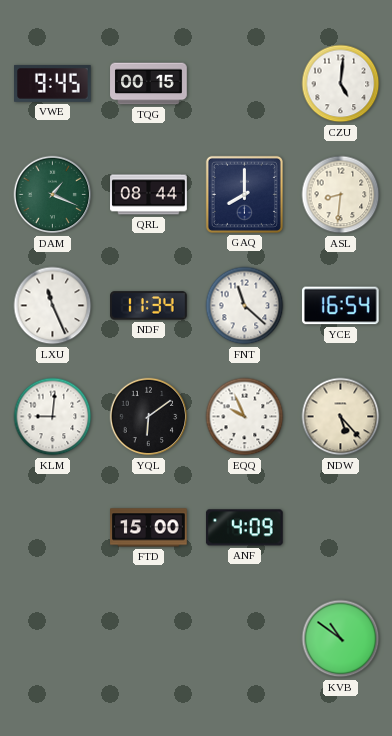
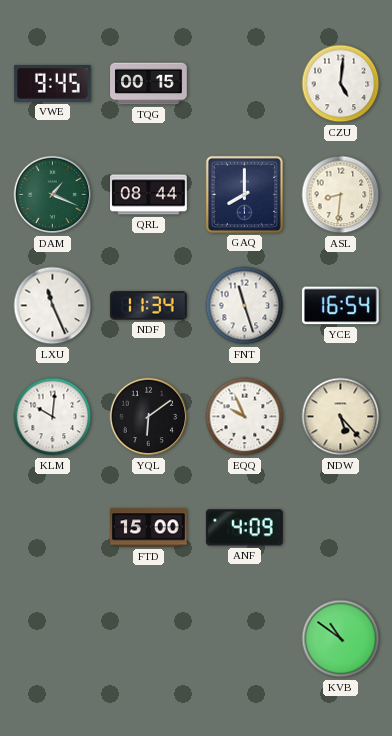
FNT: 11:22 -> 11:27 (245, 306)
KLM: 9:01 -> 10:01 (53, 417)
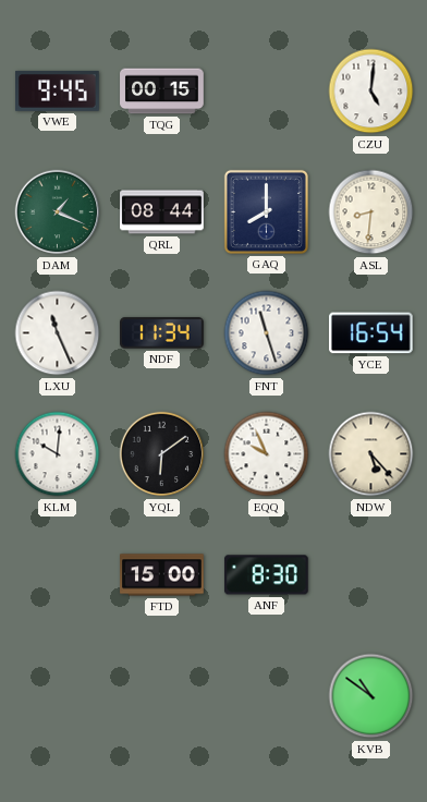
ANF: 4:09 -> 8:30 (266, 575)
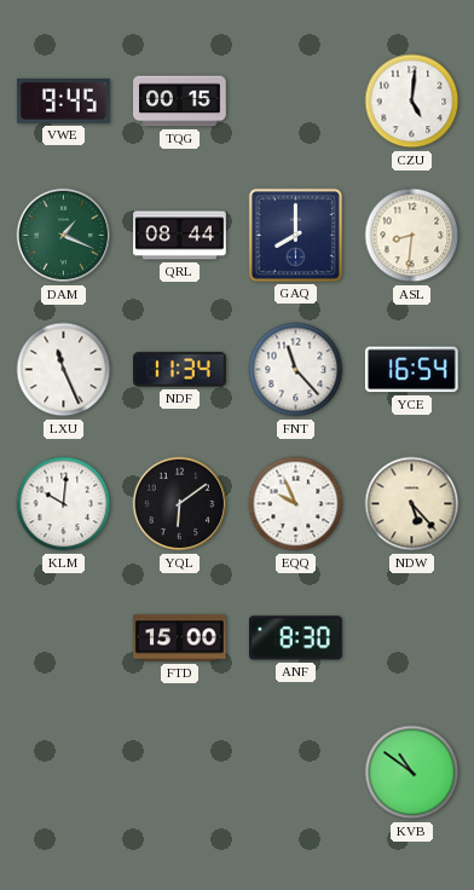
FNT: 11:27 -> 11:23 (296, 370)
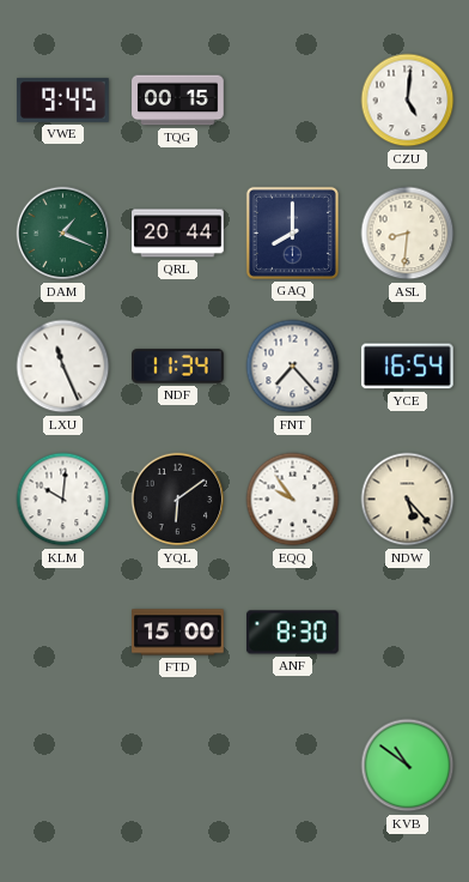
QRL: 08:44 -> 20:44 (178, 234)
FNT: 11:23 -> 7:23 (293, 367)
EQQ: 9:56 -> 9:54 (293, 500)
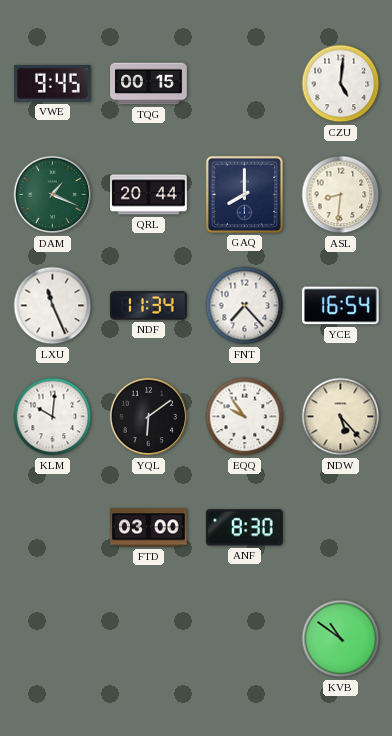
FTD: 15:00 -> 03:00 (149, 528)
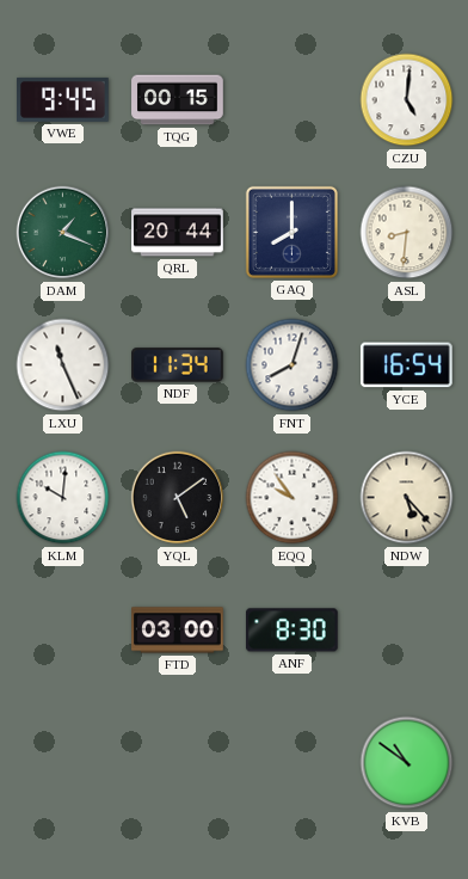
FNT: 7:23 -> 8:03 (292, 365)
YQL: 6:09 -> 5:09 (178, 498)
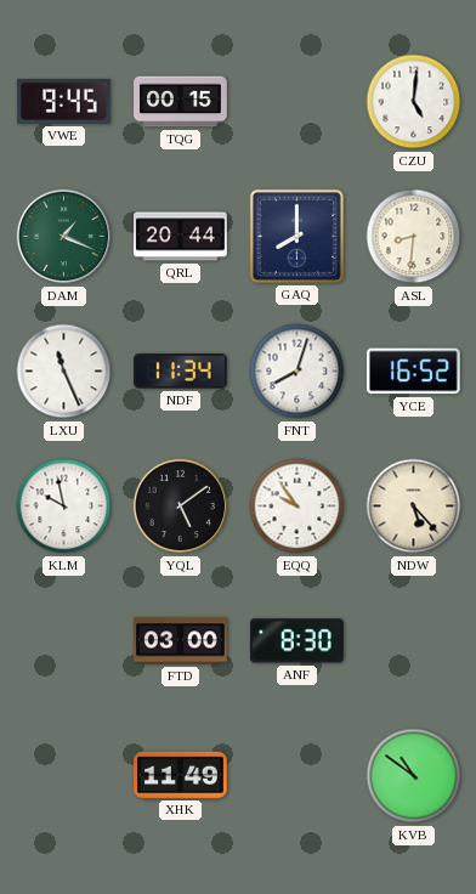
YCE: 16:54 -> 16:52 (413, 372)
KLM: 10:01 -> 9:58 (64, 507)
XHK: none -> 11:49 (181, 775)
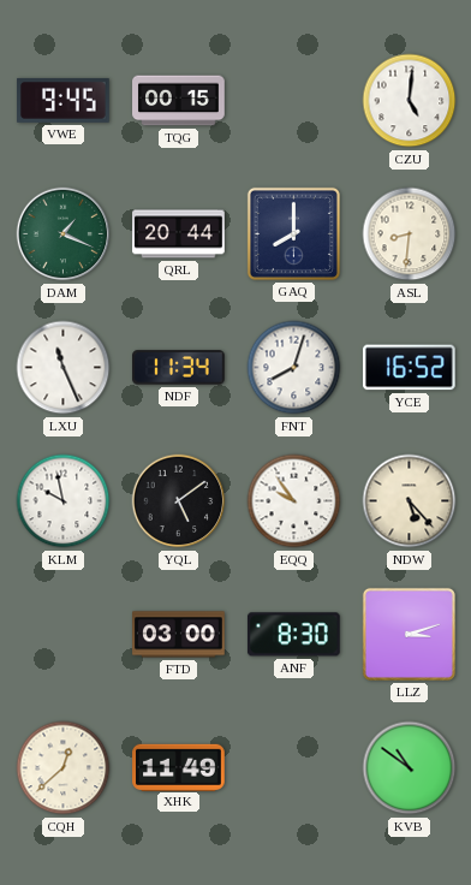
LLZ: none -> 3:12 (409, 634)
CQH: none -> 12:38 (64, 768)
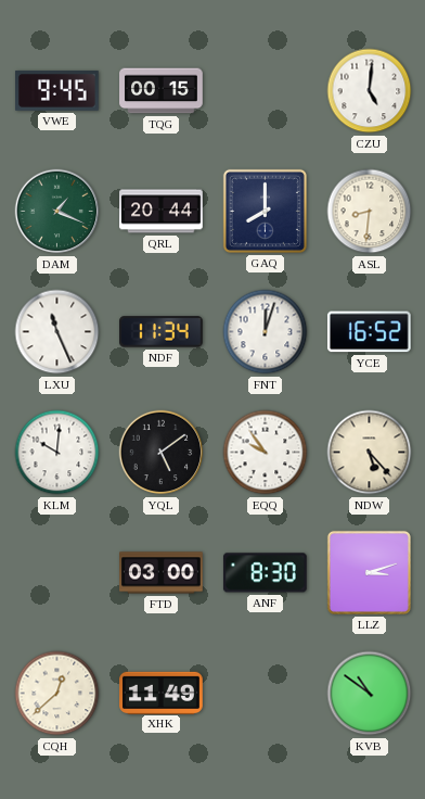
FNT: 8:03 -> 12:03 (266, 332)
KLM: 9:58 -> 10:01 (57, 453)
